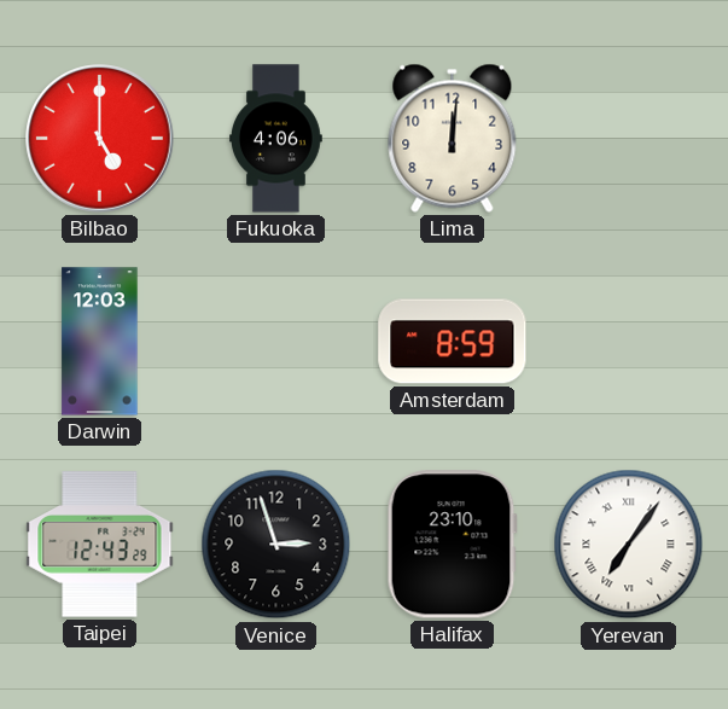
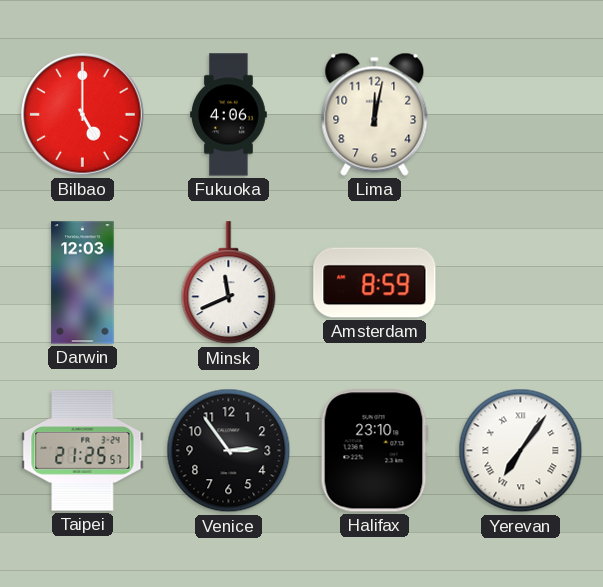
Lima: 12:01 -> 12:02 (375, 114)
Minsk: none -> 11:41 (229, 283)
Taipei: 12:43 -> 21:25 (83, 451)
Venice: 2:57 -> 2:54 (229, 451)
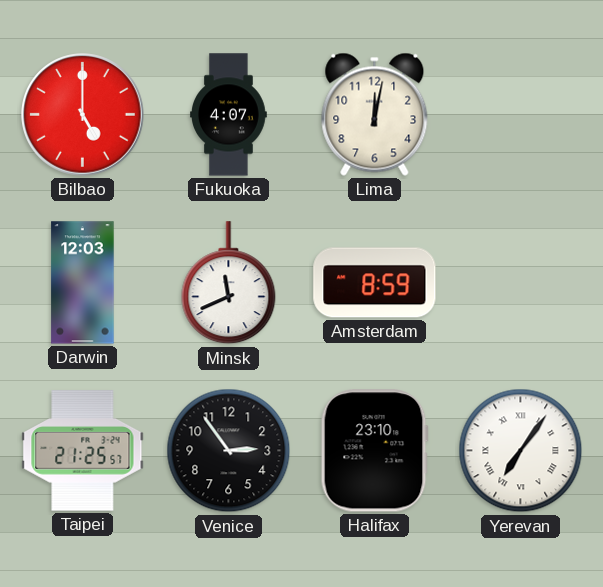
Fukuoka: 4:06 -> 4:07 (229, 115)
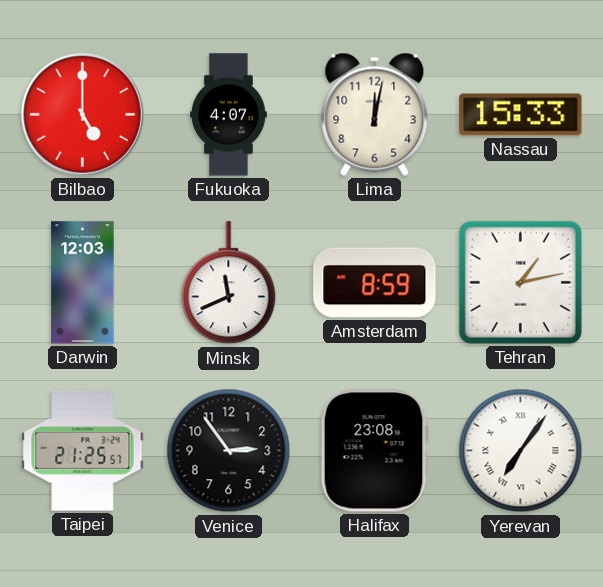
Nassau: none -> 15:33 (521, 115)
Tehran: none -> 1:13 (520, 282)
Halifax: 23:10 -> 23:08 (374, 451)
